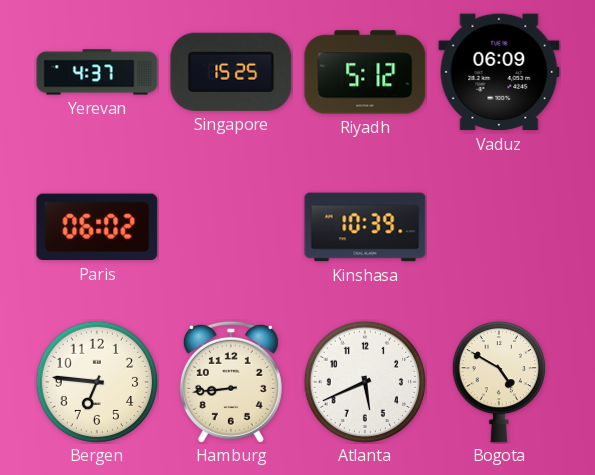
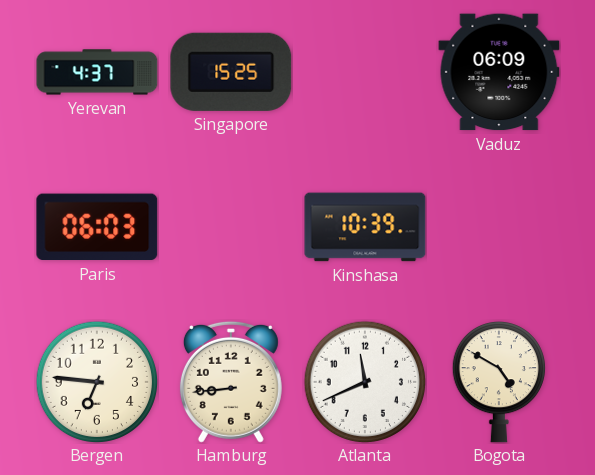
Riyadh: 5:12 -> none (365, 72)
Paris: 06:02 -> 06:03 (97, 227)
Atlanta: 5:41 -> 11:41 (365, 382)
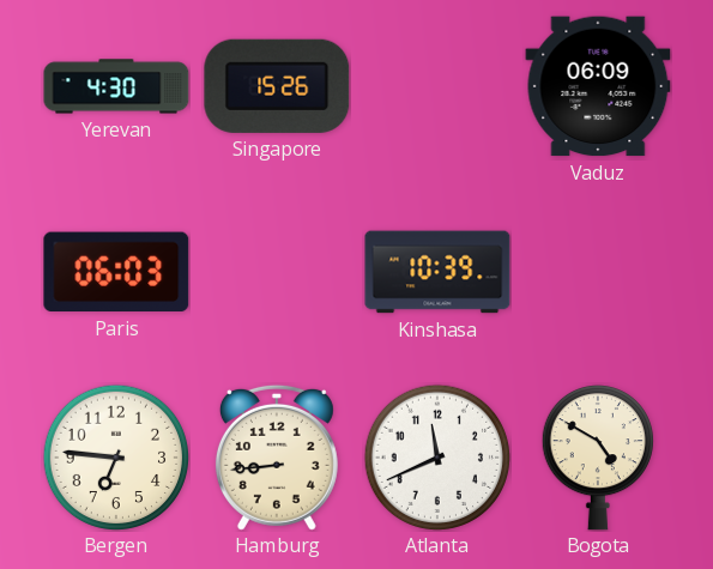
Yerevan: 4:37 -> 4:30 (116, 86)
Singapore: 15:25 -> 15:26 (277, 86)
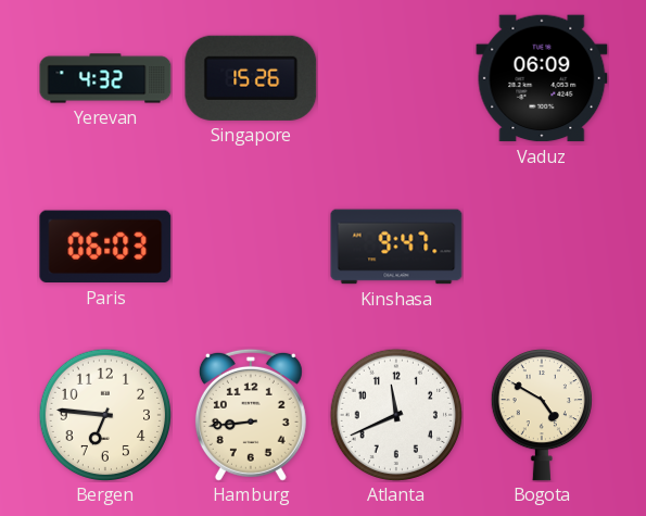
Yerevan: 4:30 -> 4:32 (105, 78)
Kinshasa: 10:39 -> 9:47 (396, 247)
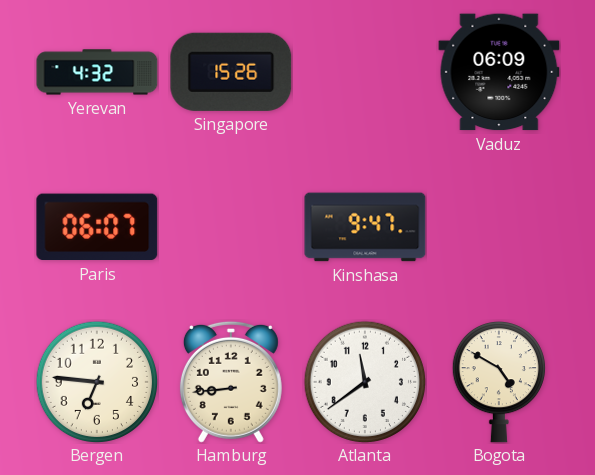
Paris: 06:03 -> 06:07 (97, 227)
Atlanta: 11:41 -> 11:39 (365, 382)
